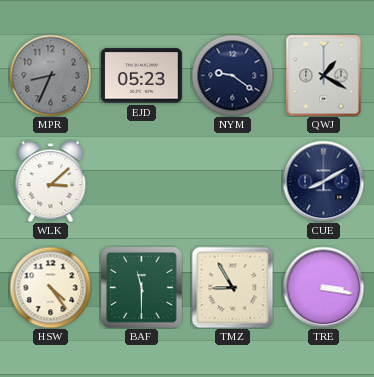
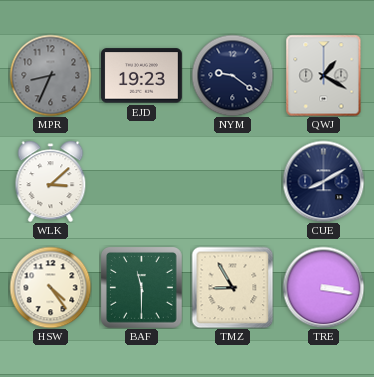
EJD: 05:23 -> 19:23 (141, 76)
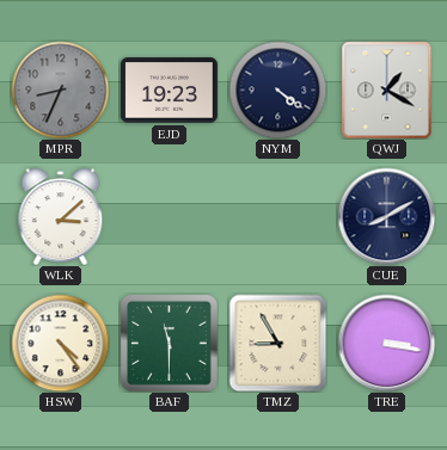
NYM: 9:21 -> 4:21 (277, 90)
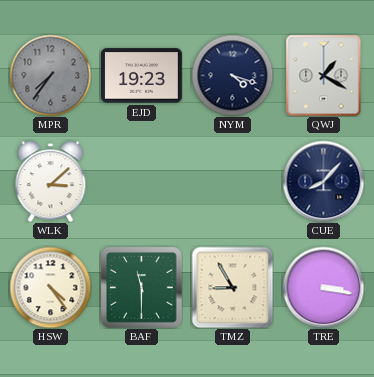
MPR: 8:34 -> 7:36 (50, 75)
NYM: 4:21 -> 4:18 (232, 75)
CUE: 8:10 -> 8:07 (323, 181)
